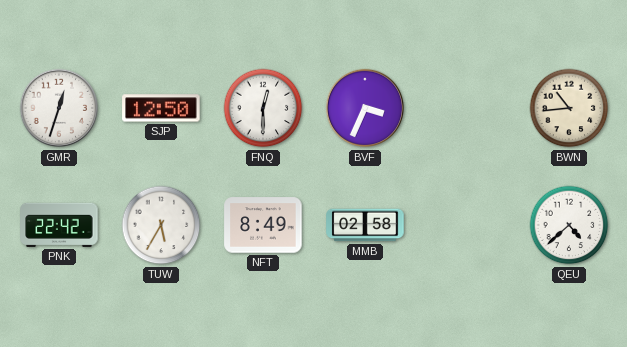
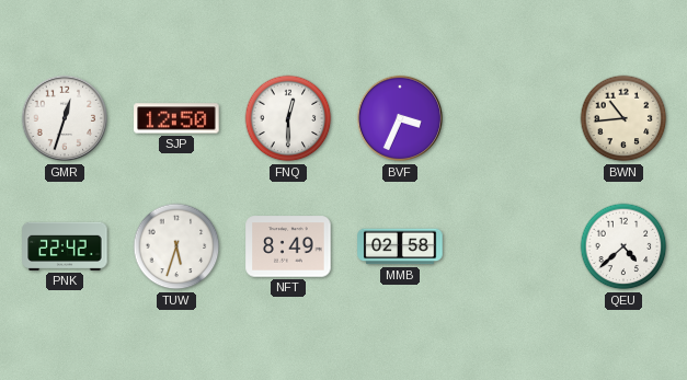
TUW: 5:35 -> 5:33 (176, 246)
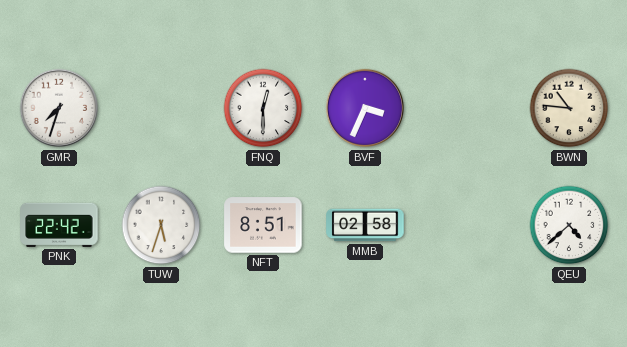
GMR: 12:33 -> 7:33 (59, 108)
SJP: 12:50 -> none (176, 118)
BWN: 10:44 -> 10:46 (569, 108)
NFT: 8:49 -> 8:51 (263, 225)
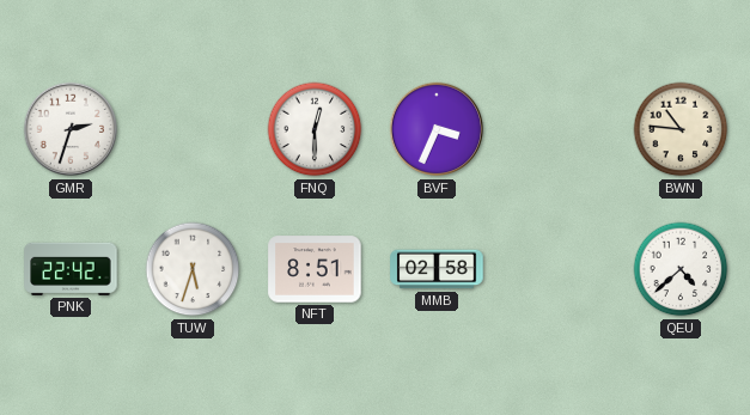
GMR: 7:33 -> 2:33 (71, 129)
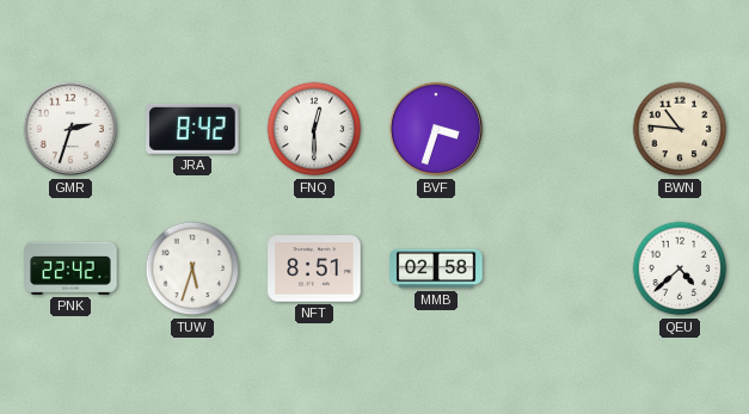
JRA: none -> 8:42 (192, 129)
BVF: 3:34 -> 3:33 (436, 129)
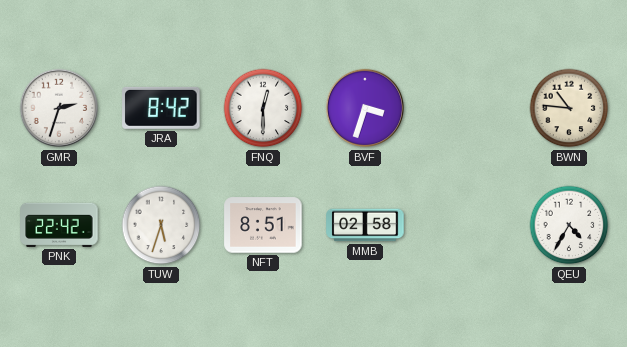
QEU: 4:38 -> 4:35 (569, 225)
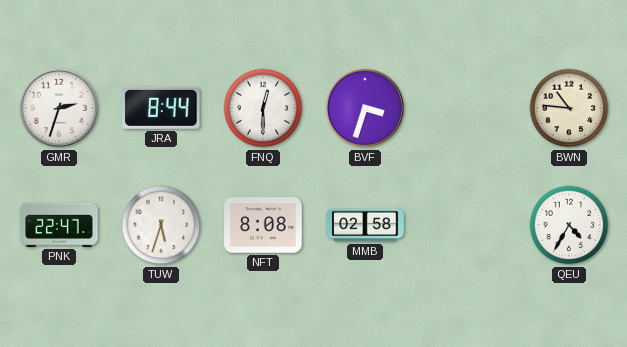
JRA: 8:42 -> 8:44 (161, 108)
PNK: 22:42 -> 22:47 (59, 225)
NFT: 8:51 -> 8:08 (263, 225)
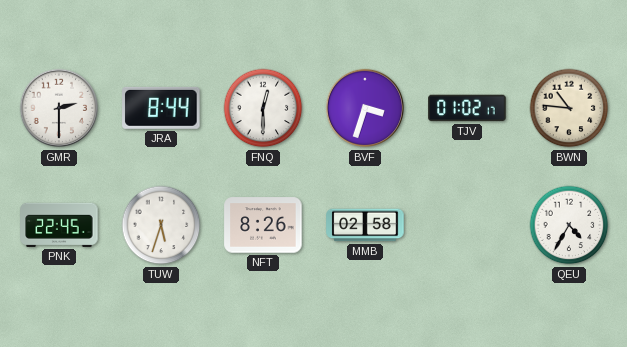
GMR: 2:33 -> 2:30 (59, 108)
TJV: none -> 01:02 (467, 108)
PNK: 22:47 -> 22:45 (59, 225)
NFT: 8:08 -> 8:26 (263, 225)
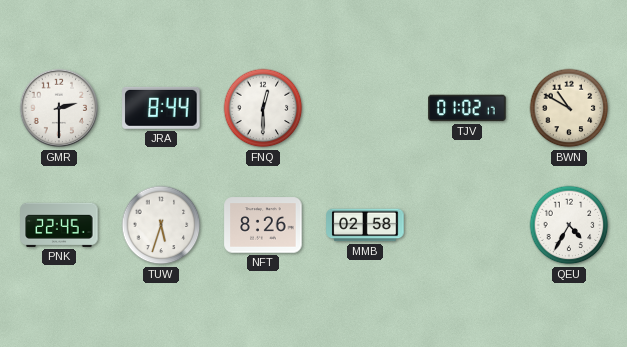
BVF: 3:33 -> none (365, 108)
BWN: 10:46 -> 10:50 (569, 108)
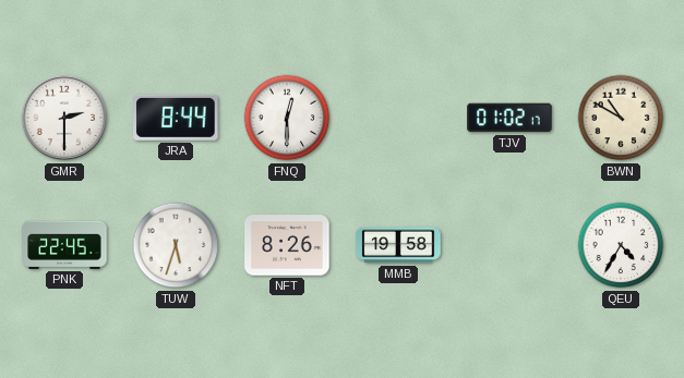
MMB: 02:58 -> 19:58 (398, 245)
